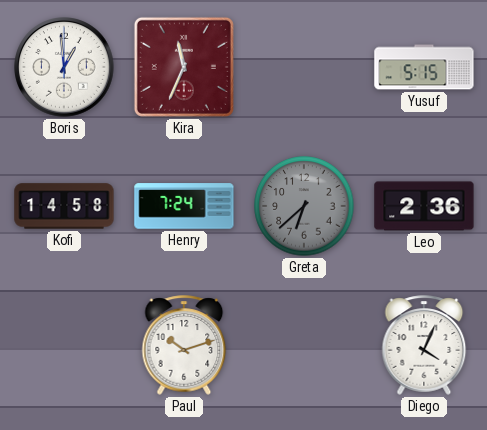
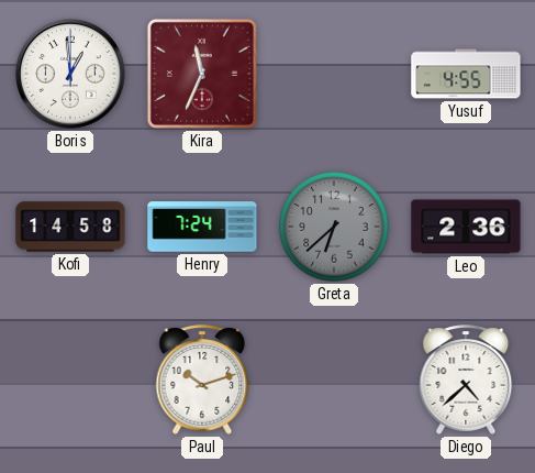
Yusuf: 5:15 -> 4:55 (466, 74)
Diego: 4:04 -> 4:38 (466, 380)
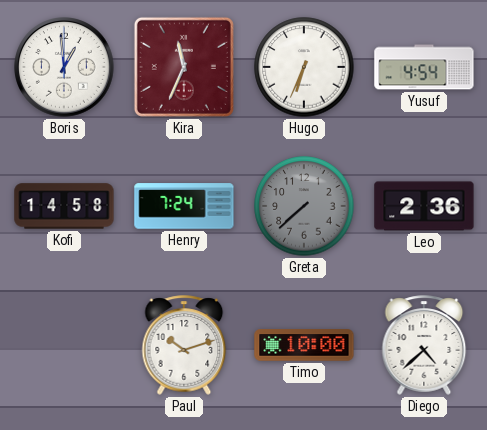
Hugo: none -> 6:34 (304, 67)
Yusuf: 4:55 -> 4:54 (424, 67)
Greta: 6:38 -> 7:38 (304, 206)
Timo: none -> 10:00 (304, 345)
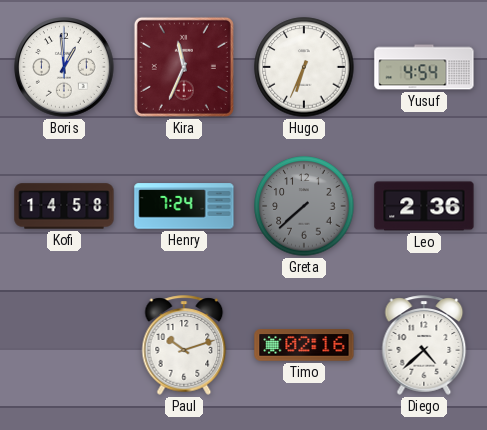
Timo: 10:00 -> 02:16 (304, 345)
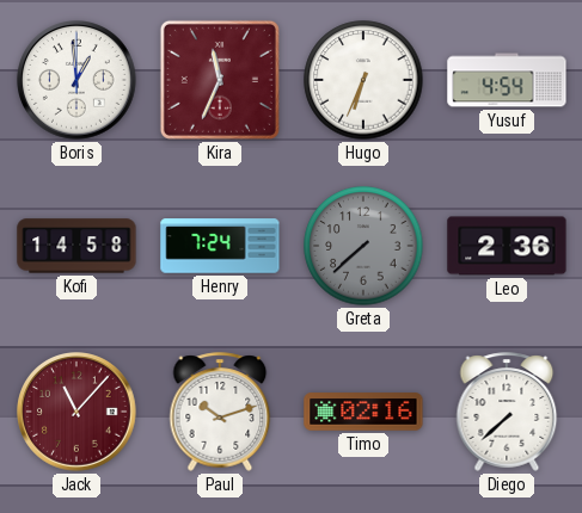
Jack: none -> 11:07 (78, 413)
Diego: 4:38 -> 7:38 (507, 412)
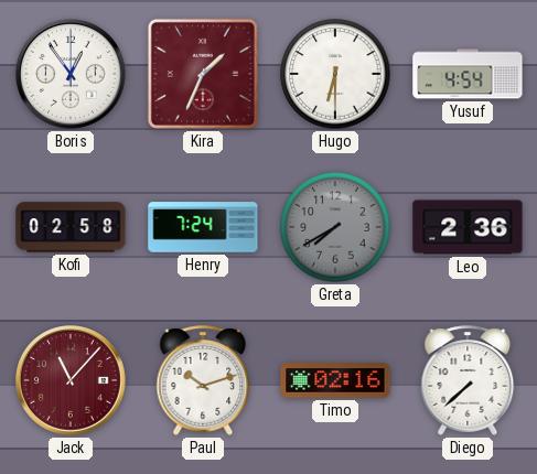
Boris: 12:59 -> 12:54 (72, 75)
Kira: 11:34 -> 1:34 (203, 74)
Hugo: 6:34 -> 6:30 (335, 74)
Kofi: 14:58 -> 02:58 (71, 227)
Greta: 7:38 -> 7:40 (335, 227)
